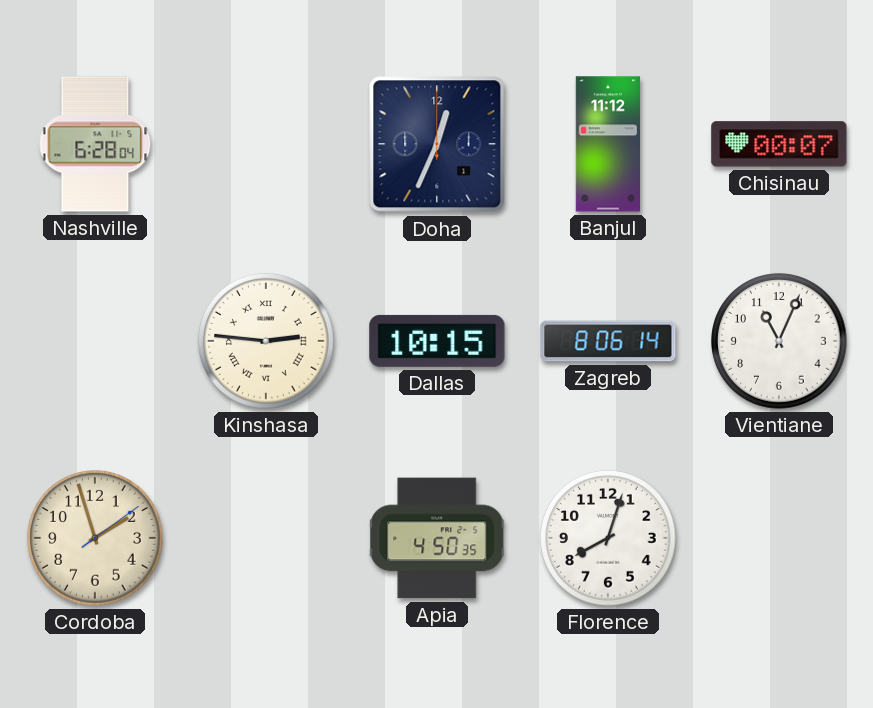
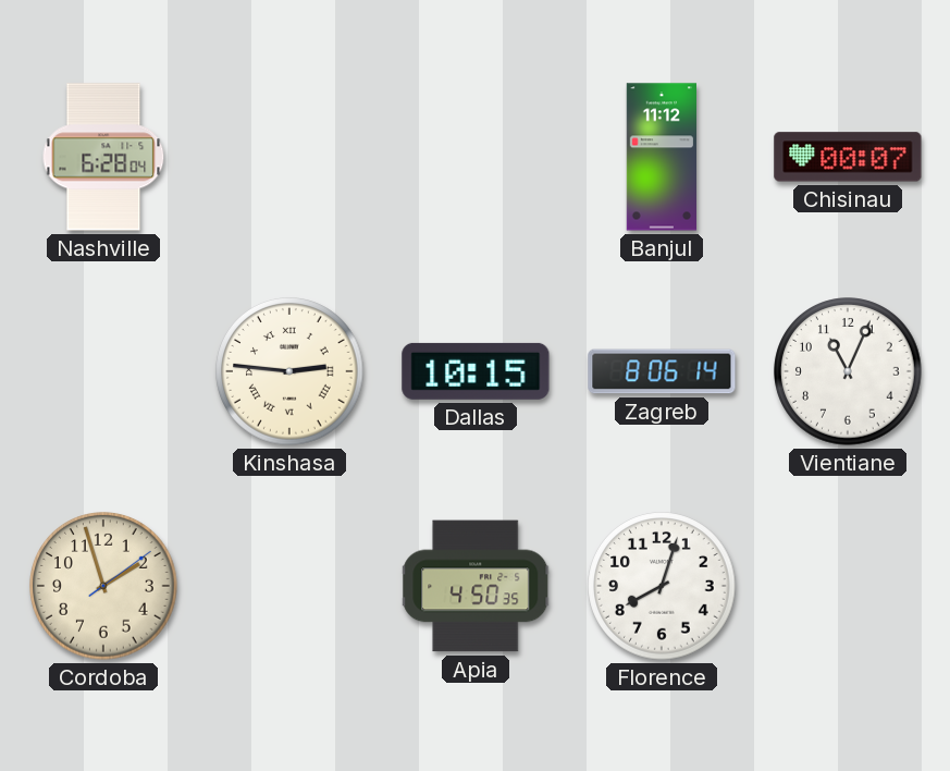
Doha: 12:34 -> none (437, 144)
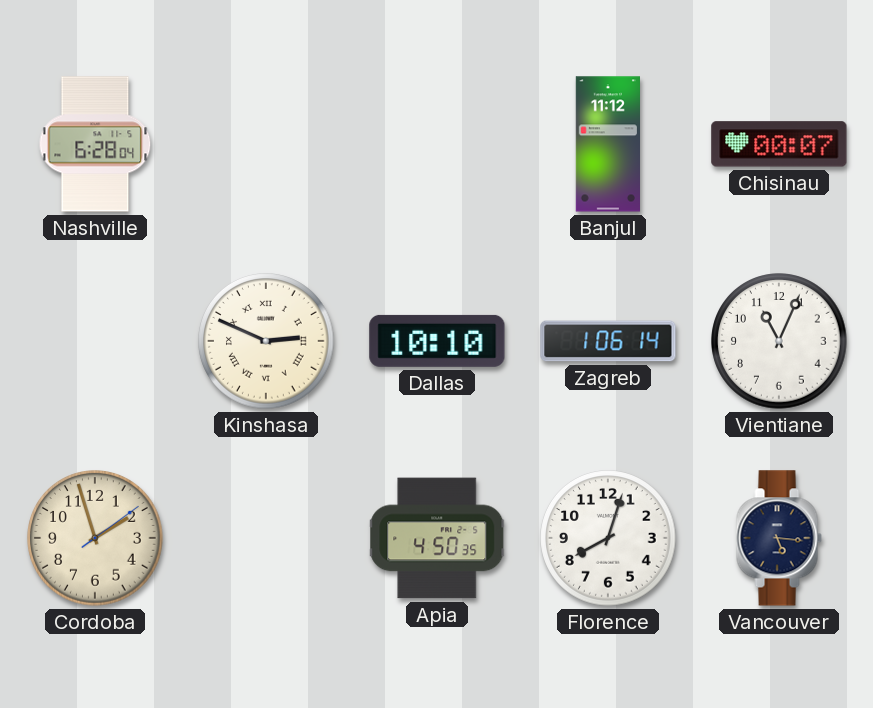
Kinshasa: 2:46 -> 2:49 (266, 341)
Dallas: 10:15 -> 10:10 (437, 341)
Zagreb: 8:06 -> 1:06 (608, 341)
Vancouver: none -> 5:16 (779, 538)
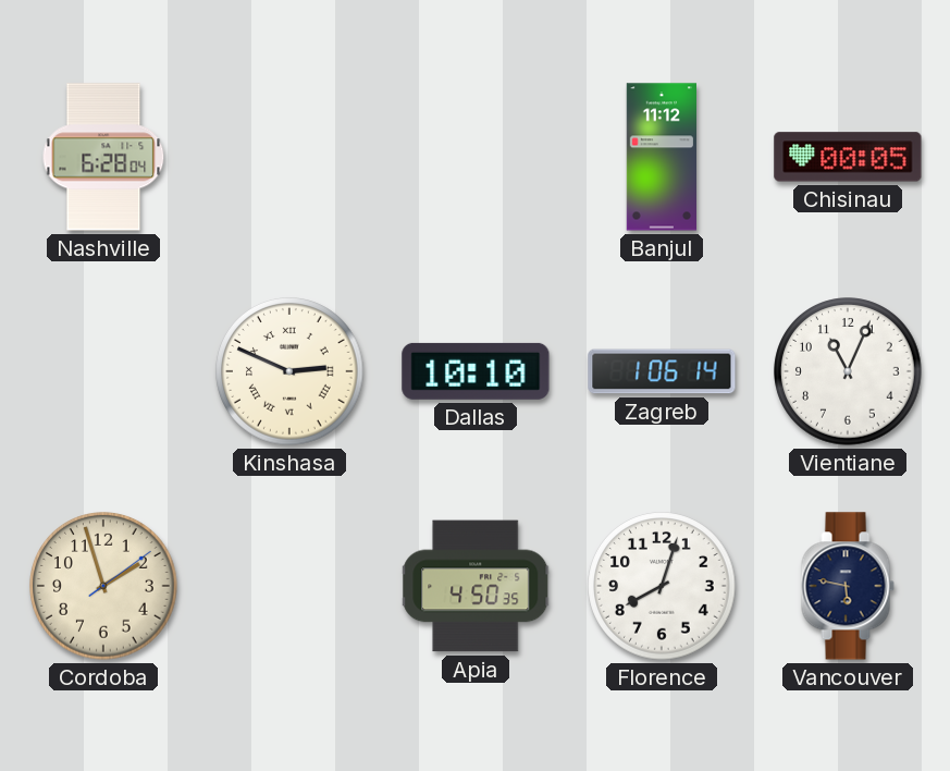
Chisinau: 00:07 -> 00:05 (848, 157)
Vancouver: 5:16 -> 5:47 (848, 586)
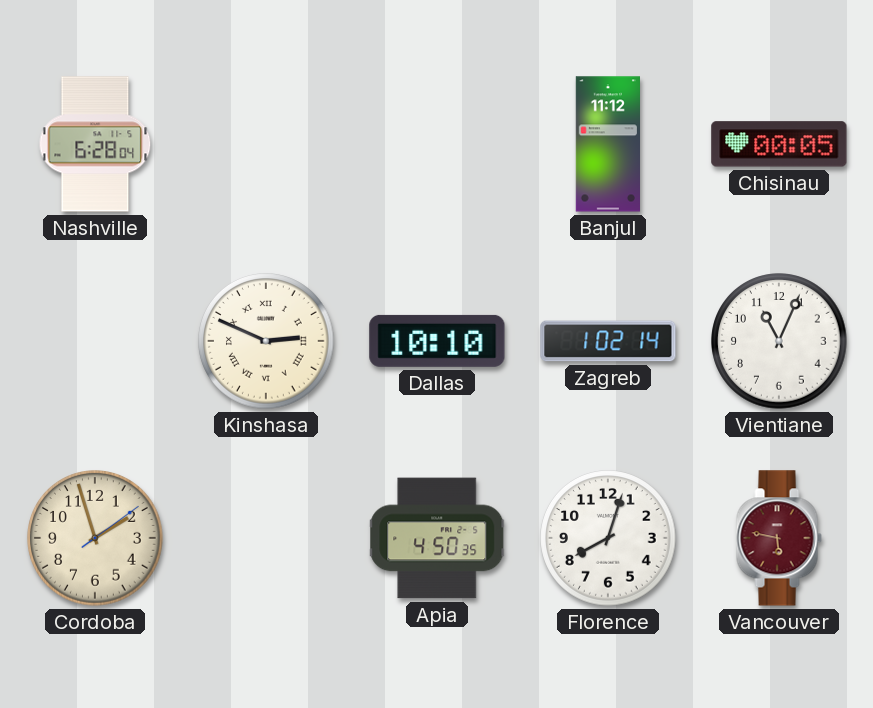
Zagreb: 1:06 -> 1:02 (608, 341)
Vancouver dial: navy -> burgundy (779, 538)
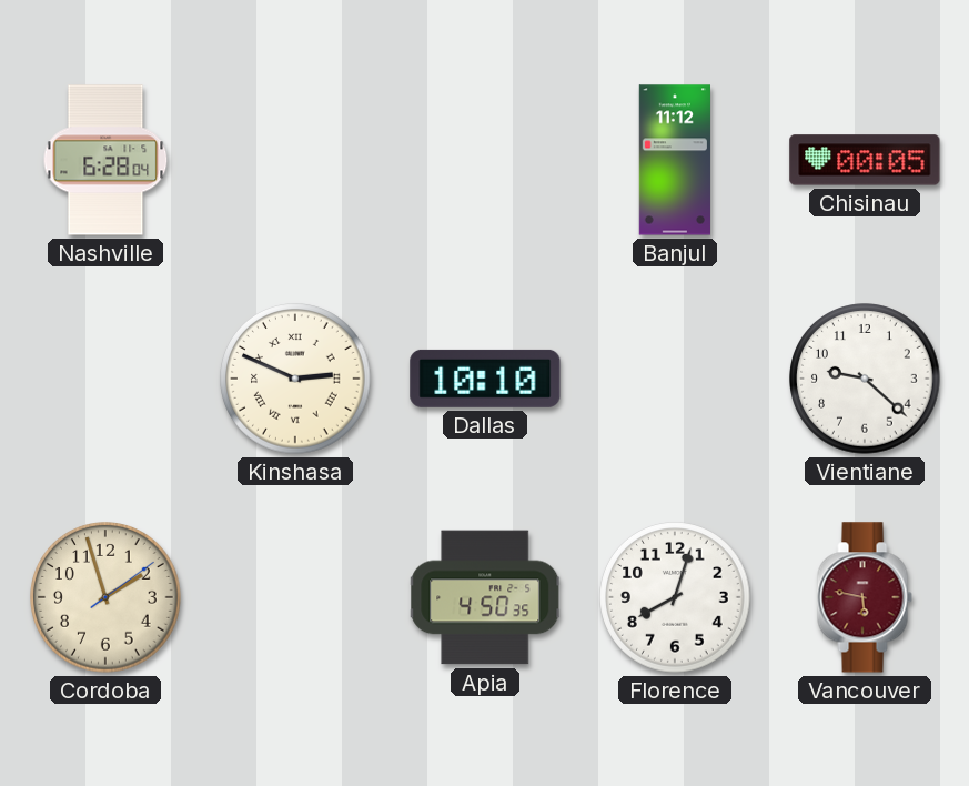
Zagreb: 1:02 -> none (608, 341)
Vientiane: 11:04 -> 9:22 (865, 379)
